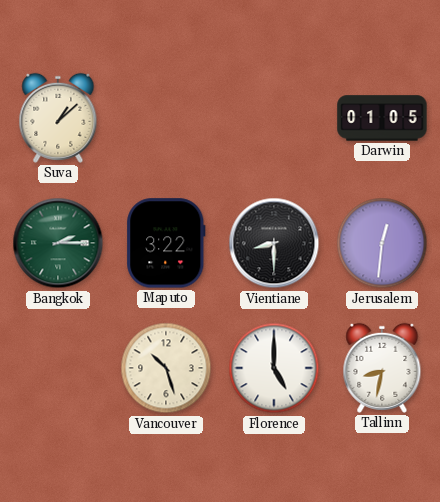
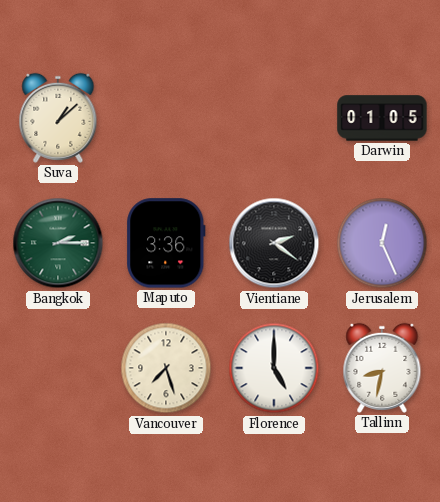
Maputo: 3:22 -> 3:36 (166, 243)
Vientiane: 8:30 -> 2:21 (274, 243)
Jerusalem: 12:31 -> 12:26 (382, 243)
Vancouver: 10:27 -> 7:27 (166, 368)
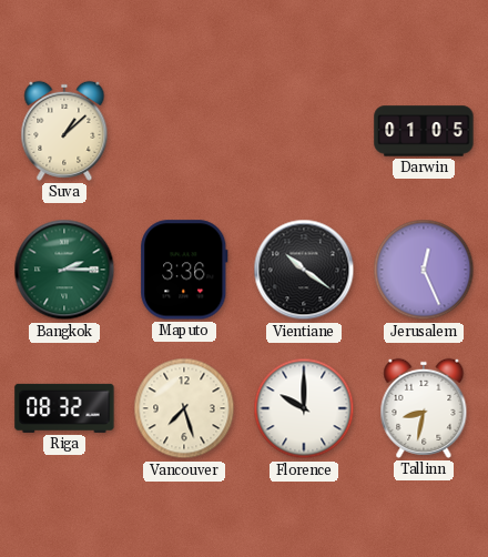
Vientiane: 2:21 -> 10:21 (304, 270)
Riga: none -> 08:32 (64, 408)
Florence: 5:00 -> 10:00 (304, 408)
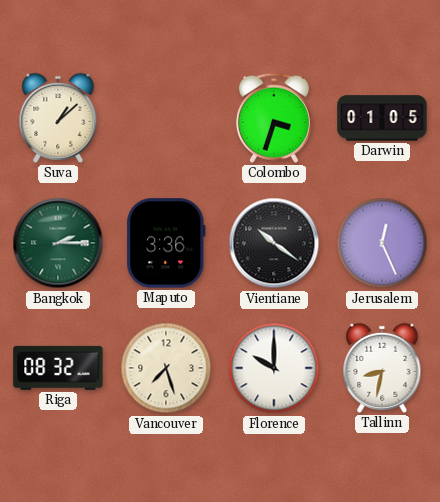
Colombo: none -> 3:33 (274, 118)
